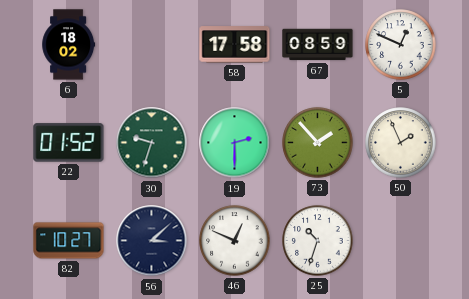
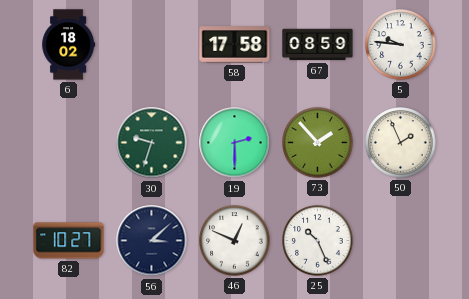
5: 12:49 -> 9:46 (401, 45)
22: 01:52 -> none (69, 143)
25: 10:33 -> 10:26 (318, 241)
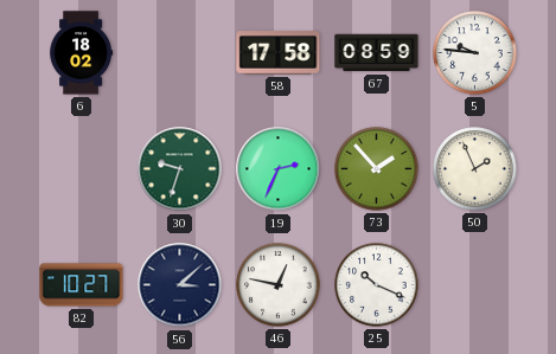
19: 2:30 -> 2:34 (279, 169)
46: 12:49 -> 12:47 (279, 285)
25: 10:26 -> 10:19 (377, 285)
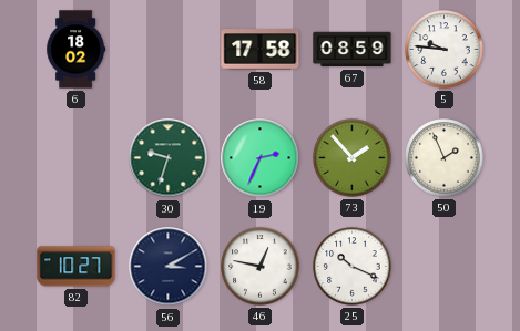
56: 3:08 -> 3:10 (169, 267)
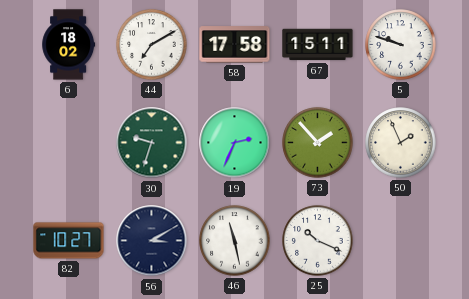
44: none -> 7:10 (152, 45)
67: 08:59 -> 15:11 (318, 45)
5: 9:46 -> 9:48 (401, 45)
46: 12:47 -> 11:28 (235, 241)
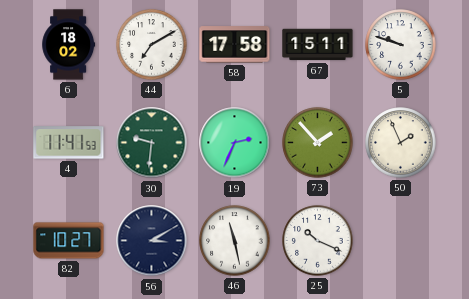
4: none -> 11:41 (69, 143)
30: 9:33 -> 9:31 (152, 143)
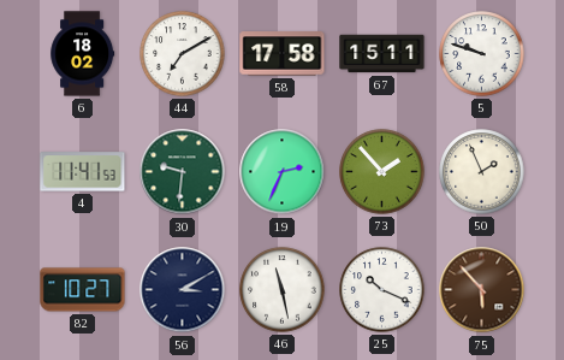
75: none -> 5:53 (482, 290)
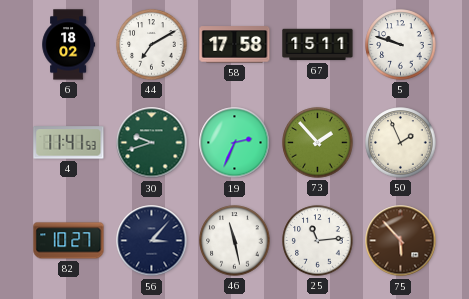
30: 9:31 -> 9:42 (152, 143)
56: 3:10 -> 3:07 (152, 241)
25: 10:19 -> 11:14 (318, 241)
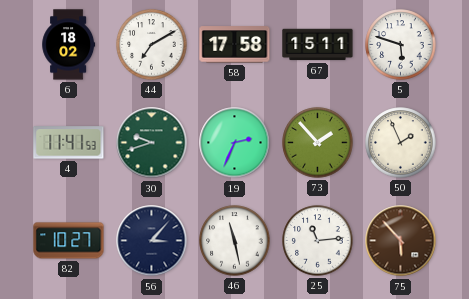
5: 9:48 -> 5:48 (401, 45)
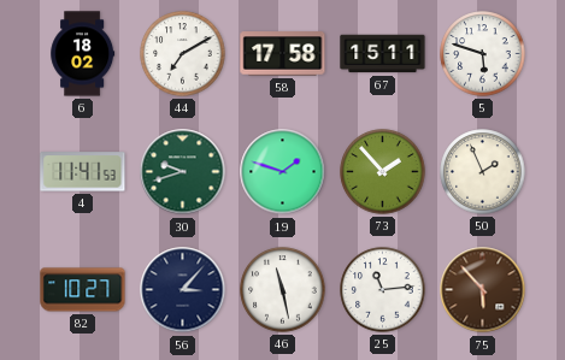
19: 2:34 -> 1:48 (283, 172)
